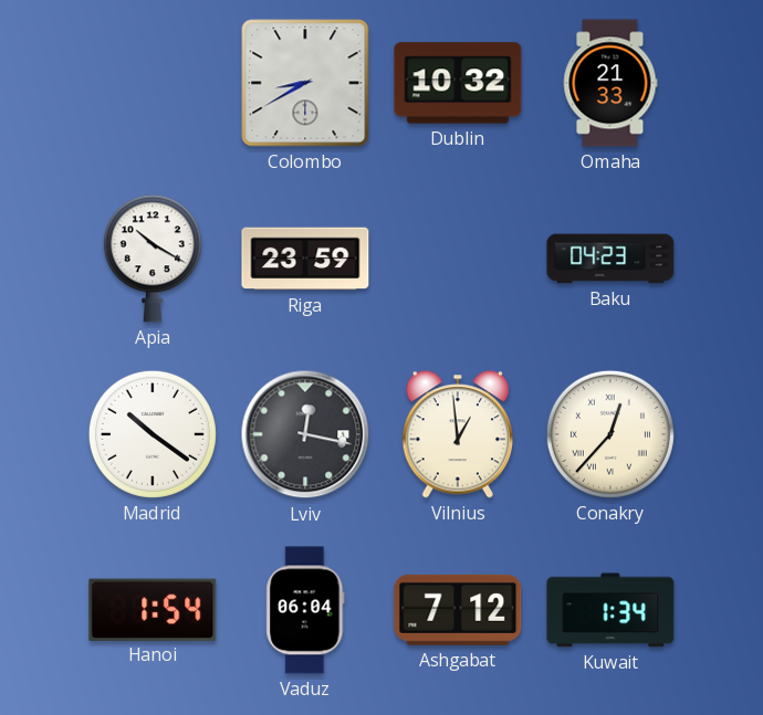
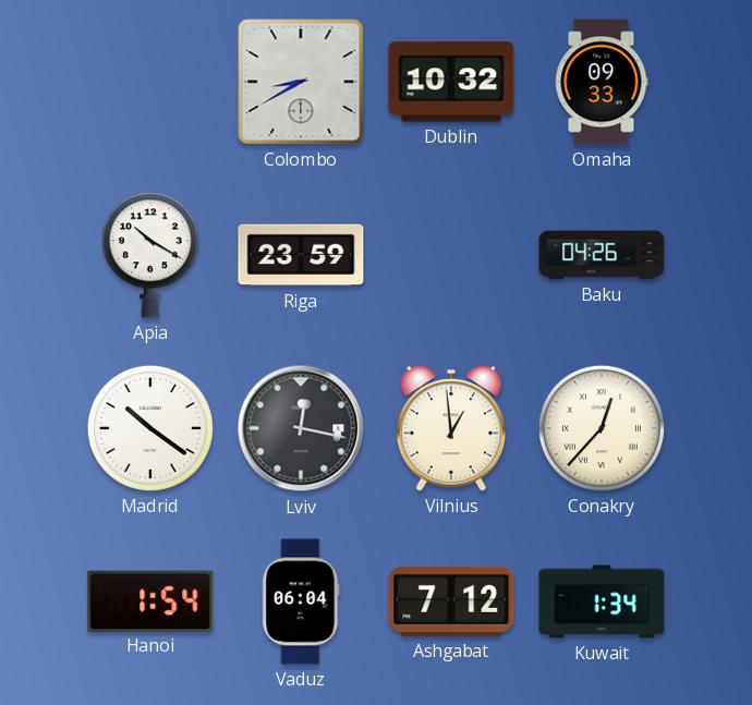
Omaha: 21:33 -> 09:33 (602, 82)
Baku: 04:23 -> 04:26 (602, 255)
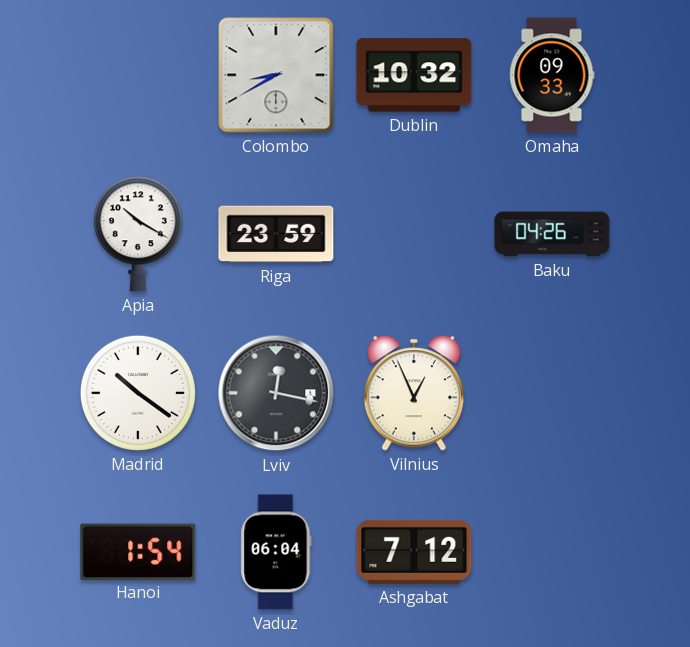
Vilnius: 12:59 -> 12:56 (413, 393)
Conakry: 12:37 -> none (602, 428)
Kuwait: 1:34 -> none (602, 601)
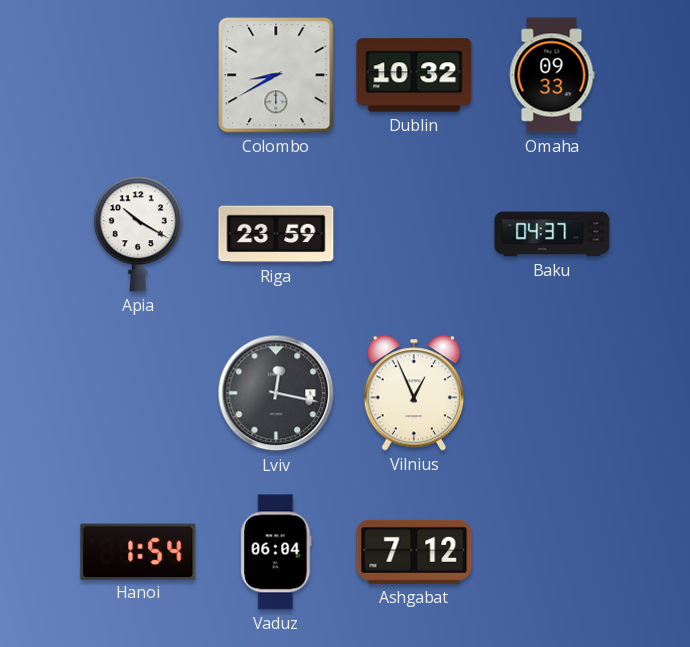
Baku: 04:26 -> 04:37 (552, 234)
Madrid: 10:21 -> none (138, 393)
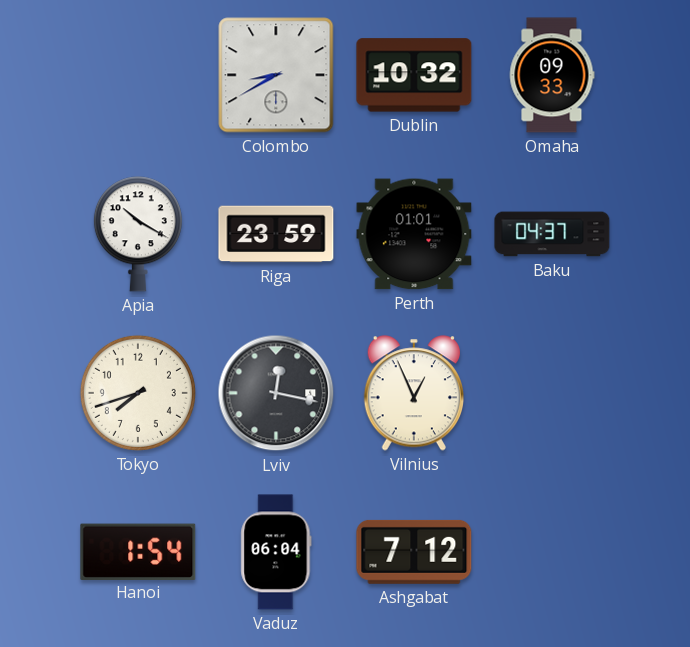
Perth: none -> 01:01 (414, 234)
Tokyo: none -> 7:42 (138, 393)
